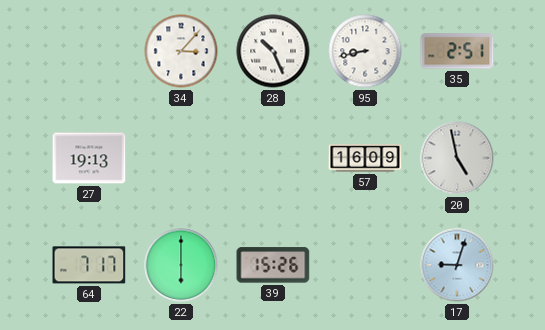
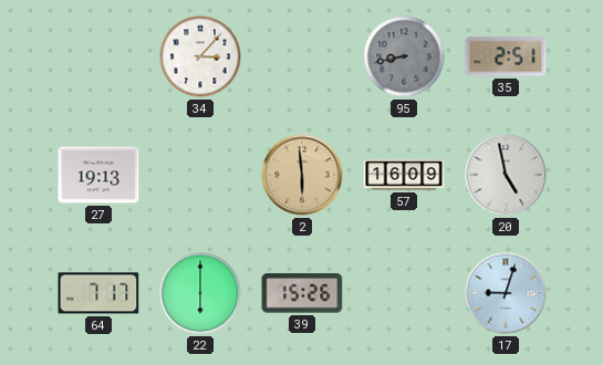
28: 10:26 -> none (273, 51)
95 dial: white -> grey (404, 56)
2: none -> 5:59 (302, 175)
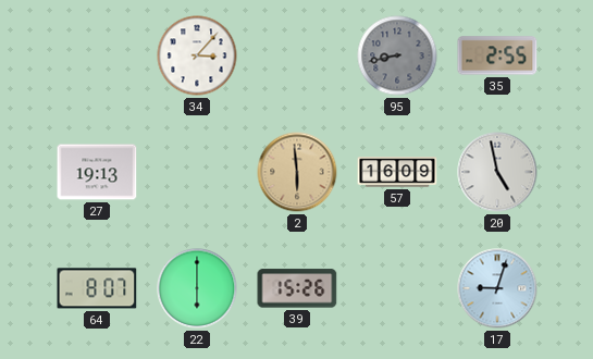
35: 2:51 -> 2:55 (497, 55)
64: 7:17 -> 8:07 (97, 288)
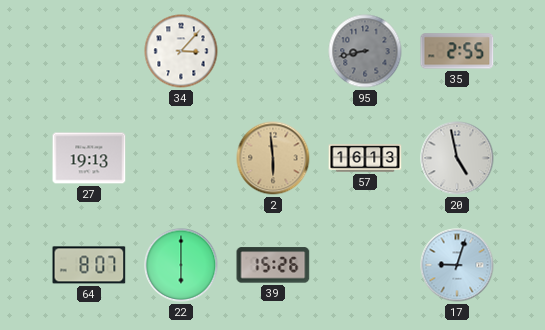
57: 16:09 -> 16:13 (365, 158)
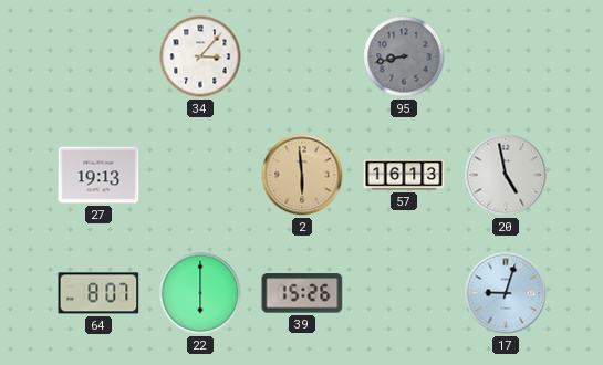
35: 2:55 -> none (457, 51)
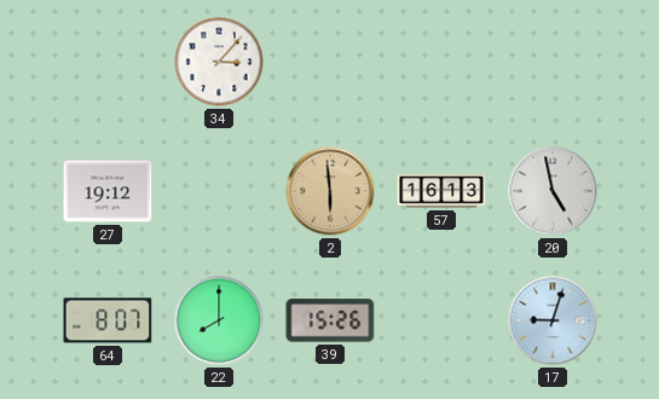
95: 8:43 -> none (404, 56)
27: 19:13 -> 19:12 (108, 191)
22: 6:00 -> 8:00 (219, 320)
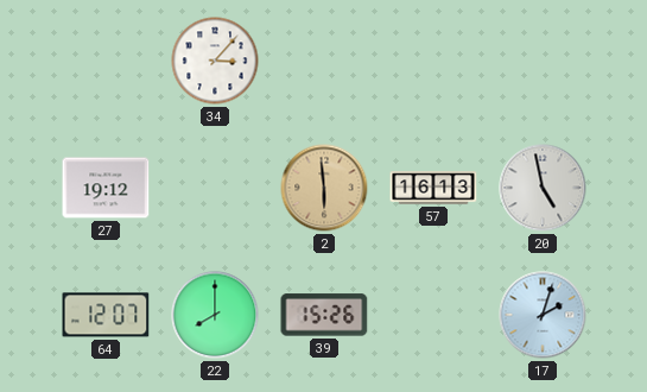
64: 8:07 -> 12:07 (106, 315)
17: 9:03 -> 2:03 (543, 315)
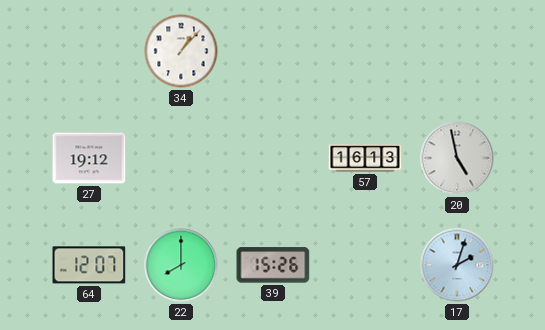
34: 3:07 -> 1:07 (181, 51)
2: 5:59 -> none (324, 188)
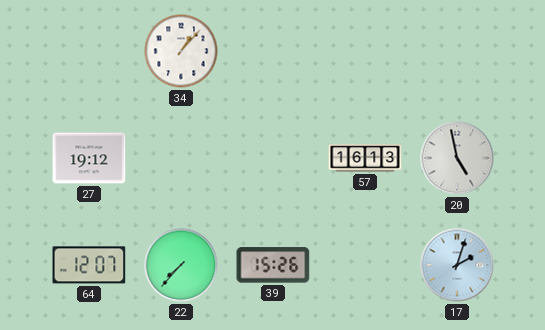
22: 8:00 -> 7:37 (181, 265)
